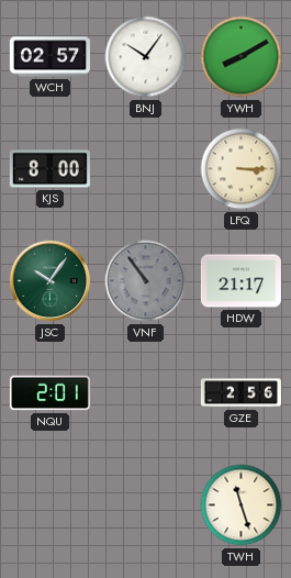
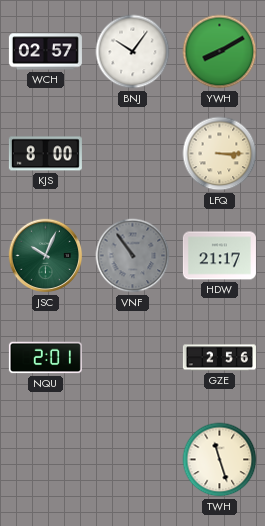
JSC: 10:06 -> 10:04 (46, 256)
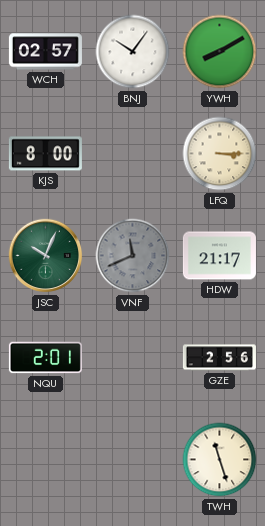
VNF: 10:54 -> 11:41 (133, 256)
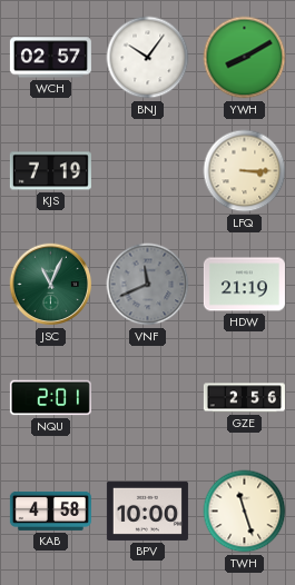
KJS: 8:00 -> 7:19 (50, 171)
JSC: 10:04 -> 11:04 (51, 285)
HDW: 21:17 -> 21:19 (244, 285)
KAB: none -> 4:58 (50, 510)
BPV: none -> 10:00 (147, 510)
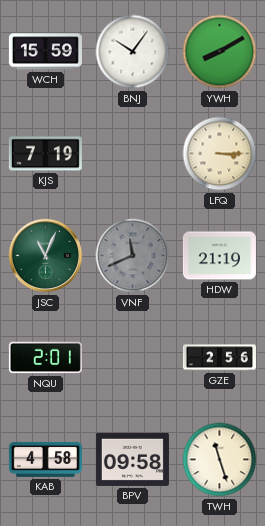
WCH: 02:57 -> 15:59 (45, 52)
BPV: 10:00 -> 09:58 (132, 459)
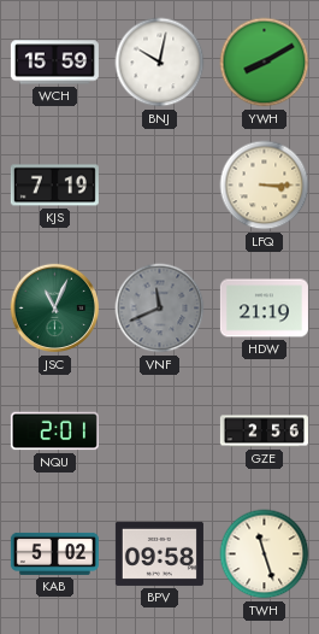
BNJ: 10:06 -> 10:02 (160, 63)
KAB: 4:58 -> 5:02 (54, 553)
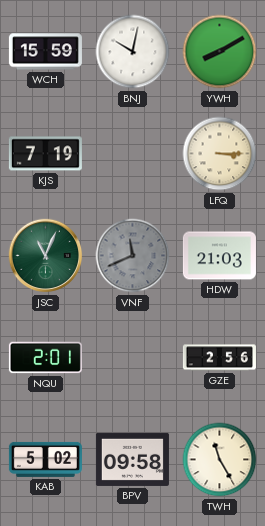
HDW: 21:19 -> 21:03 (219, 256)
TWH: 11:27 -> 11:25 (220, 460)
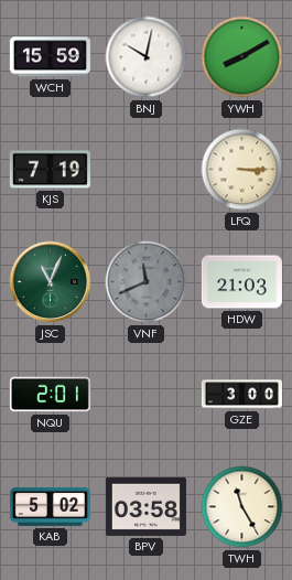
GZE: 2:56 -> 3:00 (241, 395)
BPV: 09:58 -> 03:58 (145, 506)
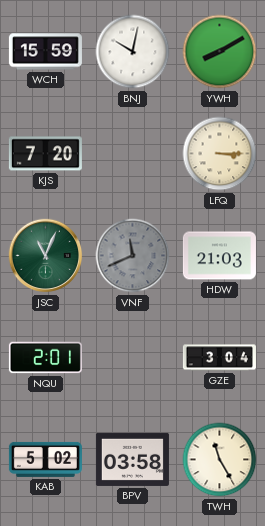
KJS: 7:19 -> 7:20 (45, 154)
GZE: 3:00 -> 3:04 (219, 358)
